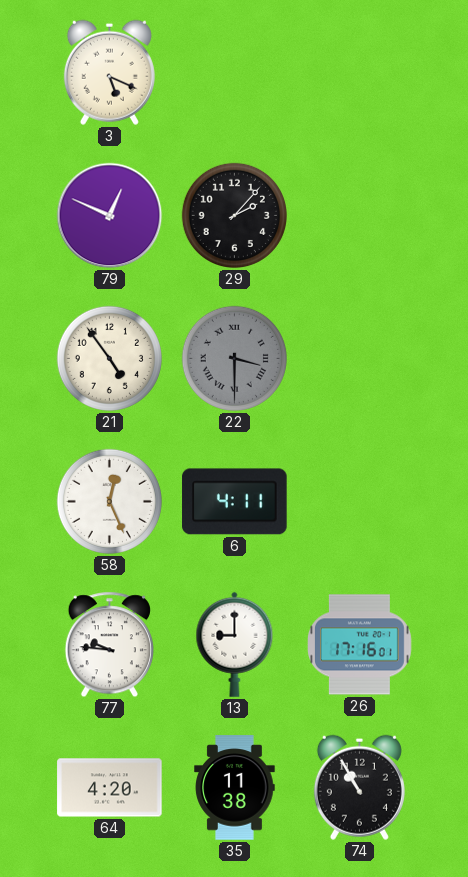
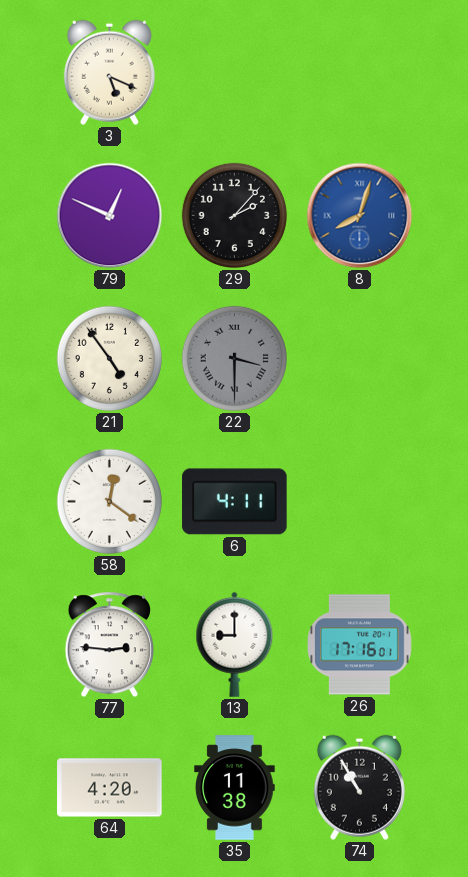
8: none -> 8:03 (360, 216)
58: 12:26 -> 12:21 (109, 501)
77: 9:46 -> 2:46 (109, 645)
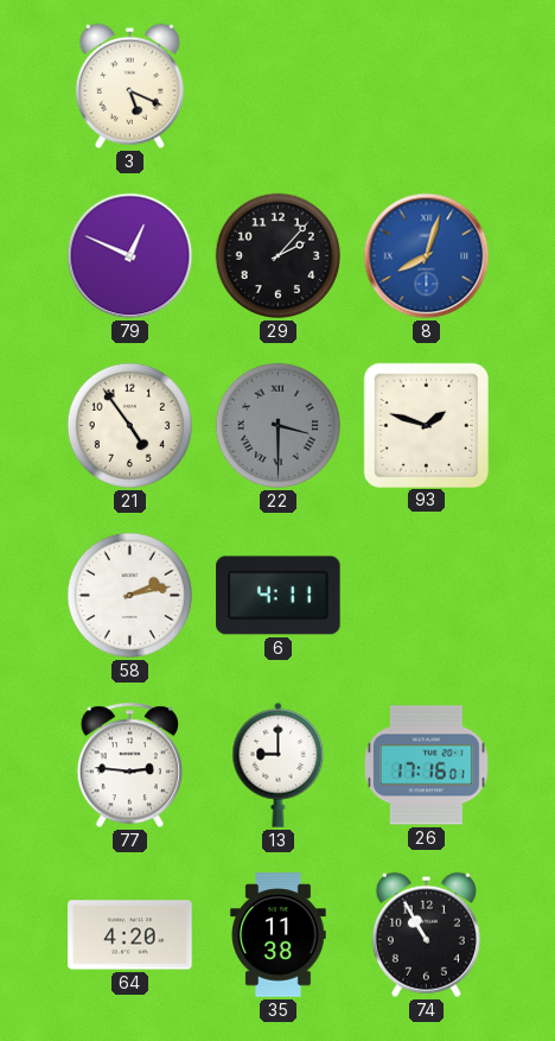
93: none -> 1:48 (426, 425)
58: 12:21 -> 2:13 (129, 595)
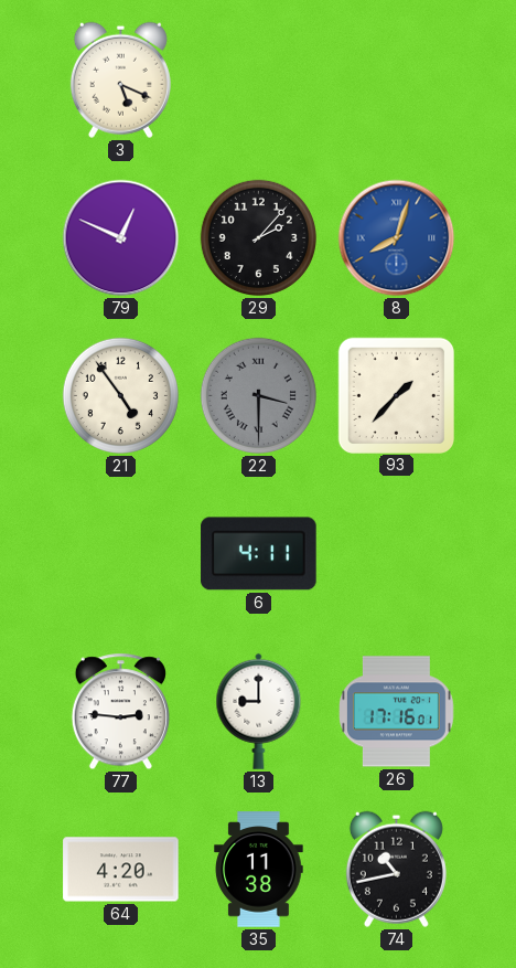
93: 1:48 -> 1:37 (396, 395)
58: 2:13 -> none (129, 595)
74: 10:55 -> 10:43 (396, 869)
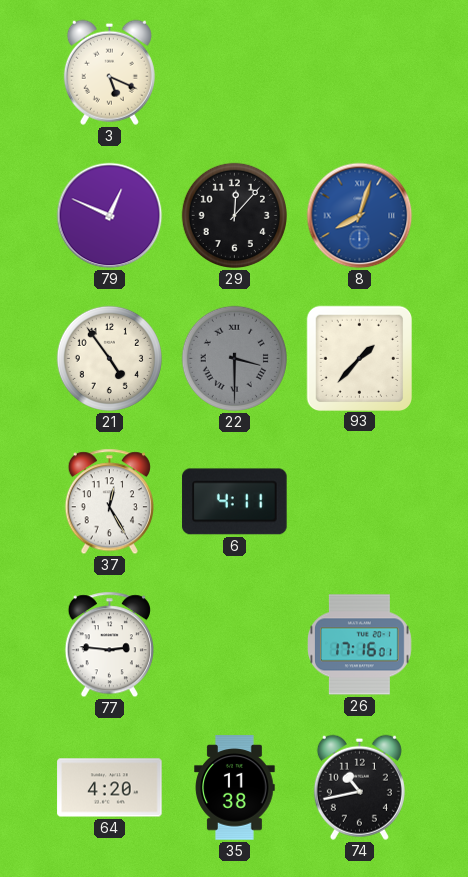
29: 2:07 -> 12:07 (234, 215)
37: none -> 12:25 (109, 502)
13: 9:00 -> none (259, 711)
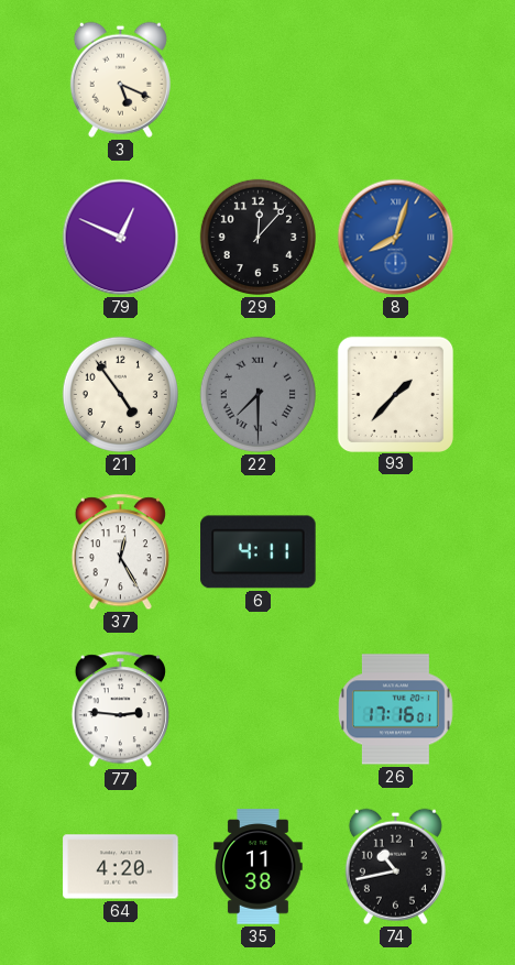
22: 3:30 -> 7:30 (257, 394)
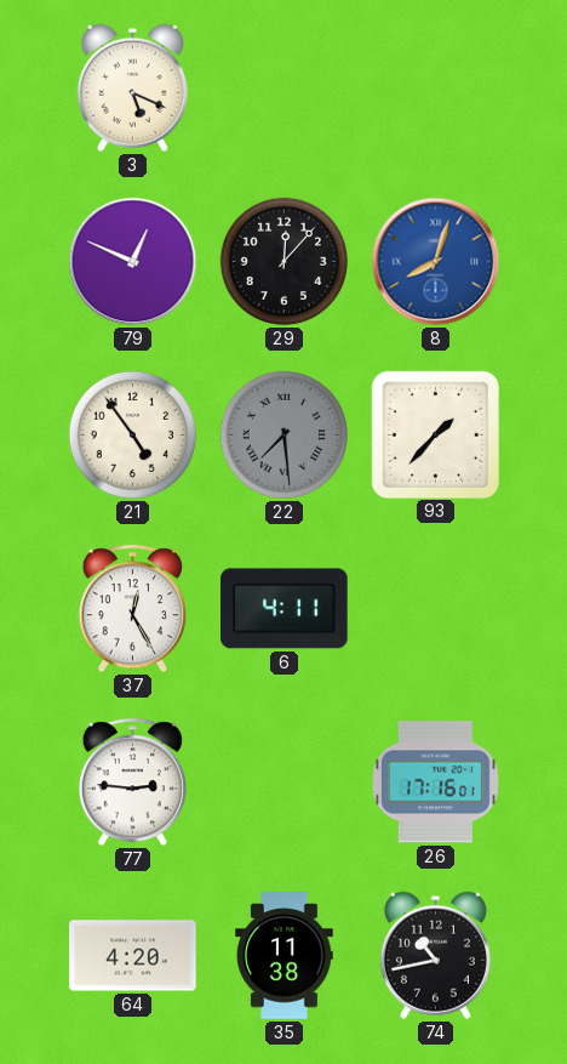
22: 7:30 -> 7:29 (283, 434)
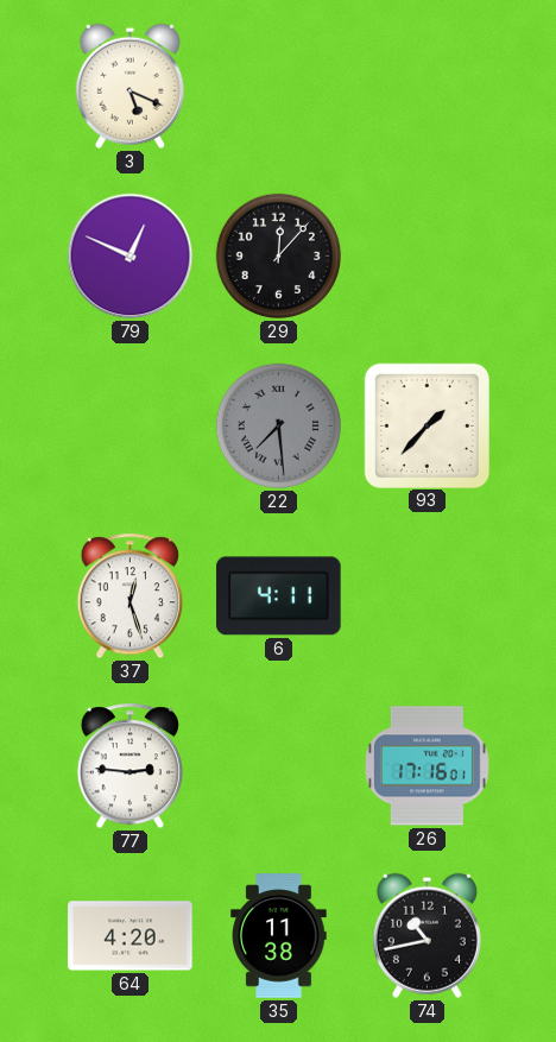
8: 8:03 -> none (436, 262)
21: 4:54 -> none (132, 434)
37: 12:25 -> 12:27 (129, 596)
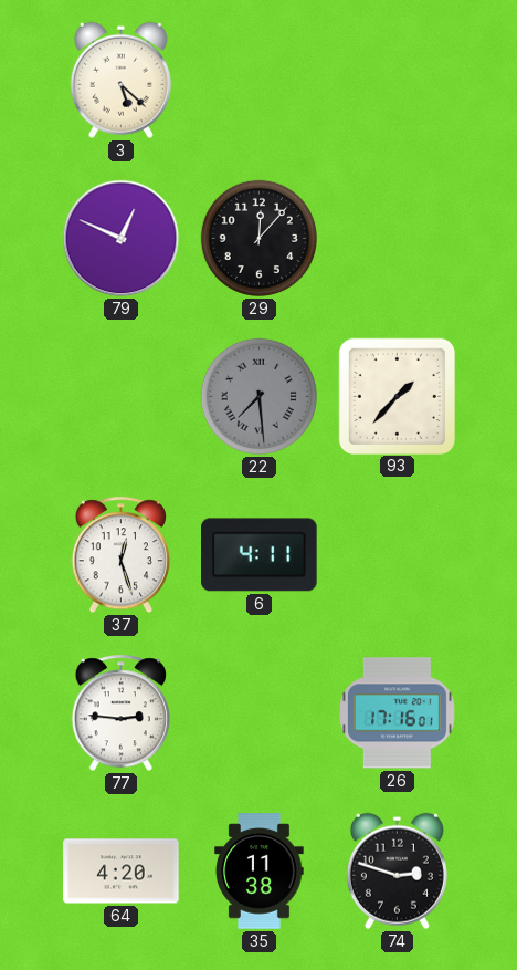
3: 5:19 -> 5:22 (120, 80)
74: 10:43 -> 2:48 (397, 870)
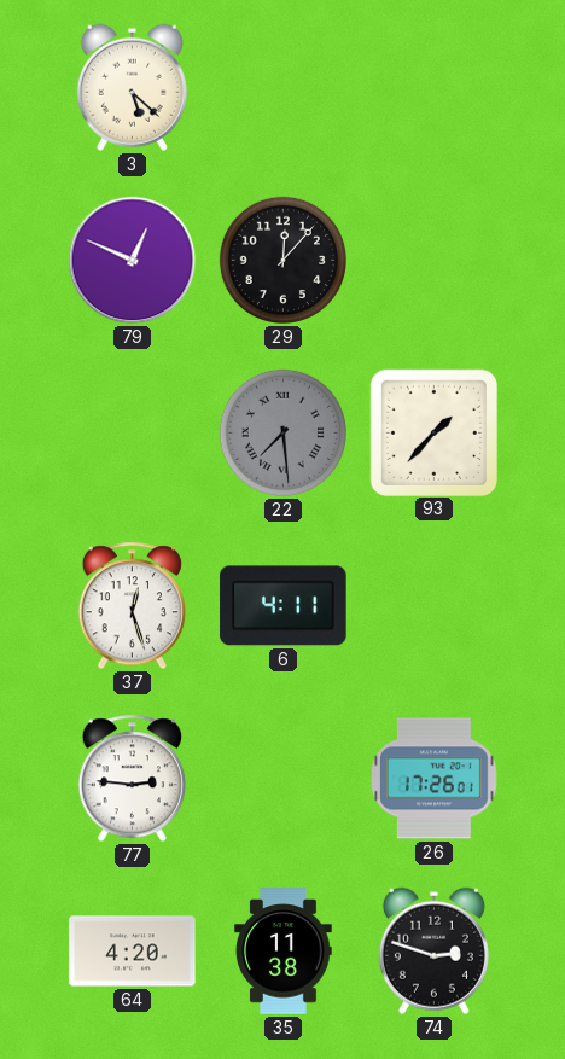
26: 17:16 -> 17:26 (435, 779)
